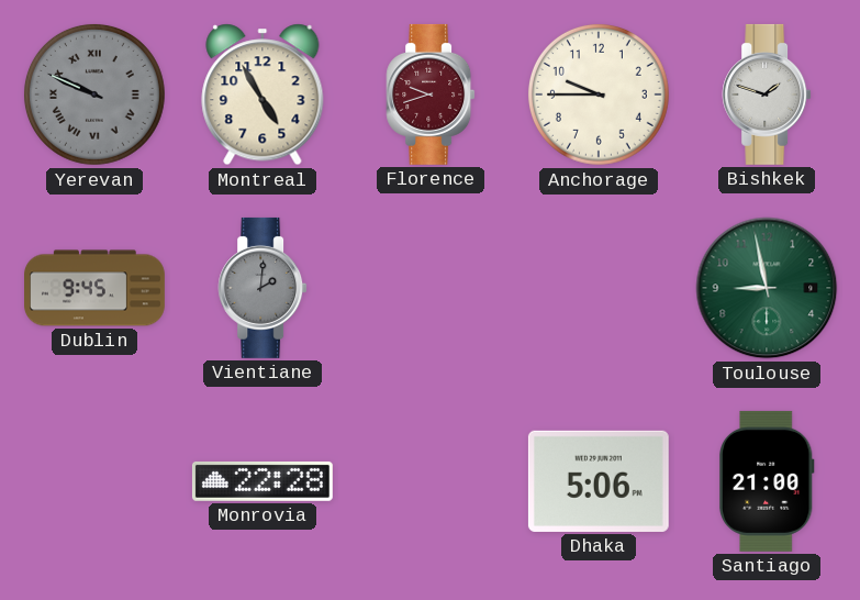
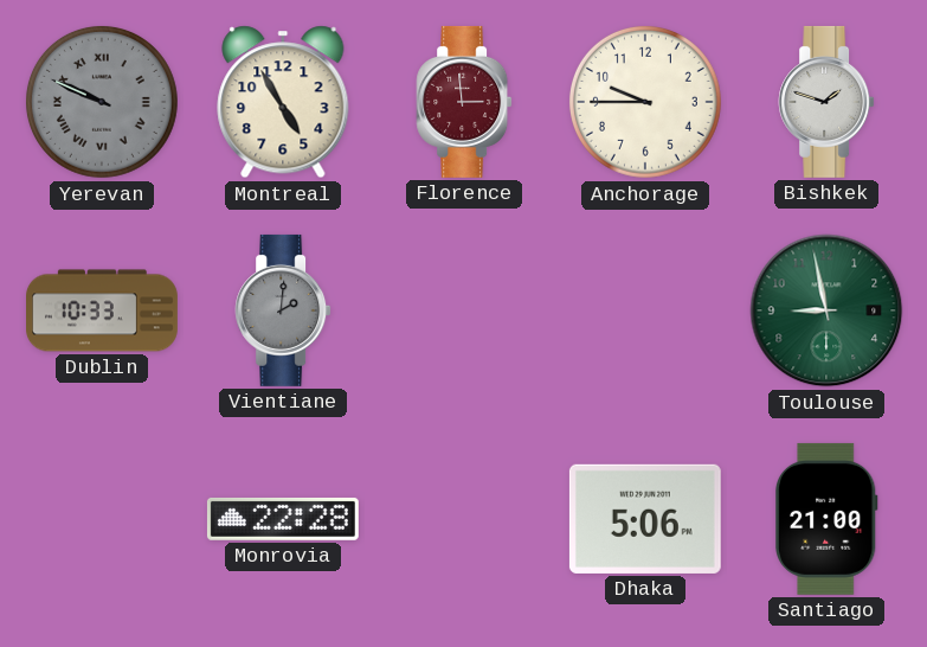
Florence: 9:42 -> 2:59 (464, 102)
Dublin: 9:45 -> 10:33 (103, 310)
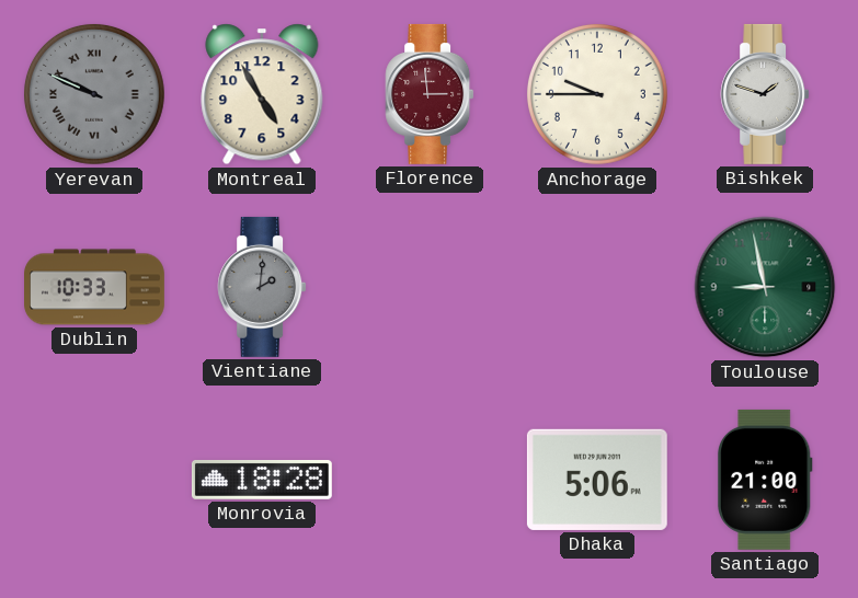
Monrovia: 22:28 -> 18:28 (262, 480)
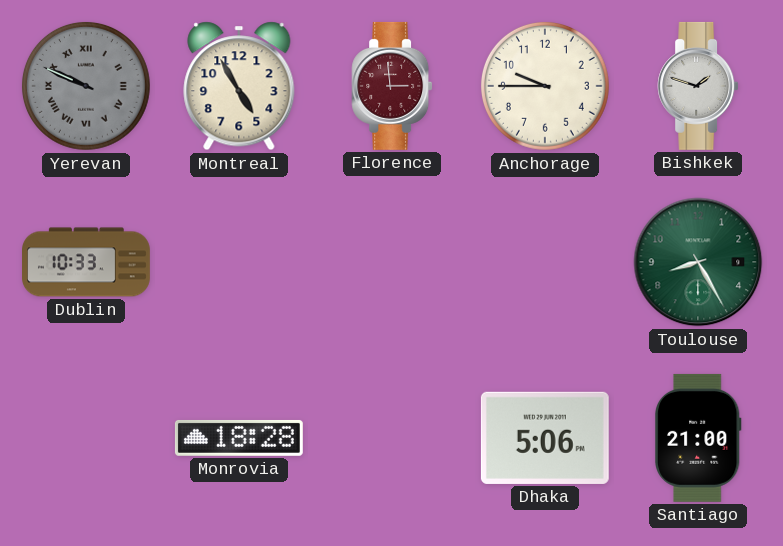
Vientiane: 2:01 -> none (262, 287)
Toulouse: 8:58 -> 8:25 (698, 262)
